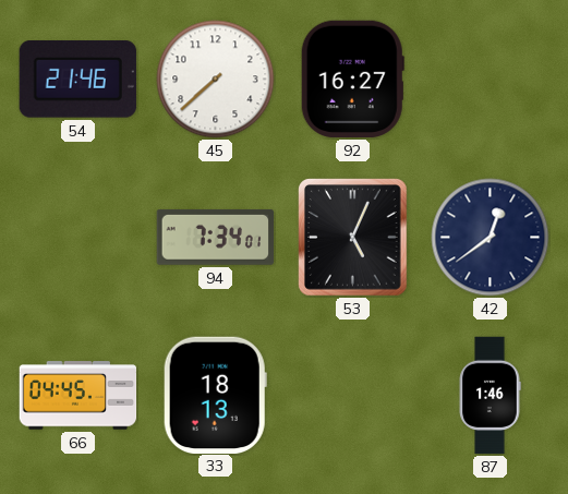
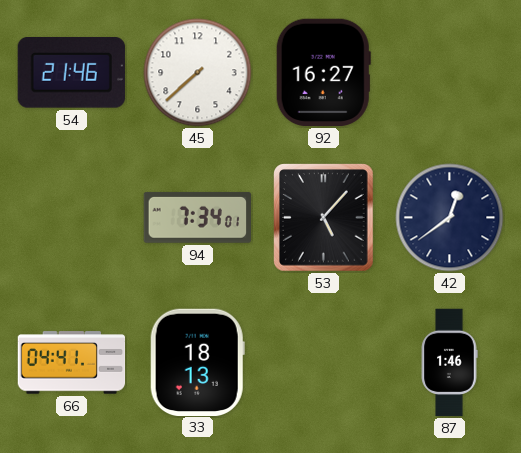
53: 5:04 -> 5:07 (324, 218)
66: 04:45 -> 04:41 (72, 363)
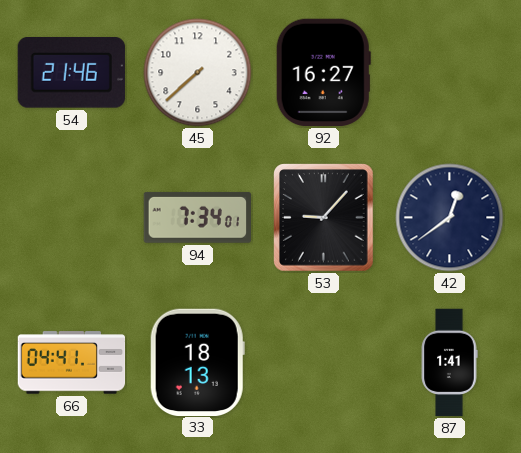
53: 5:07 -> 9:07 (324, 218)
87: 1:46 -> 1:41 (449, 363)
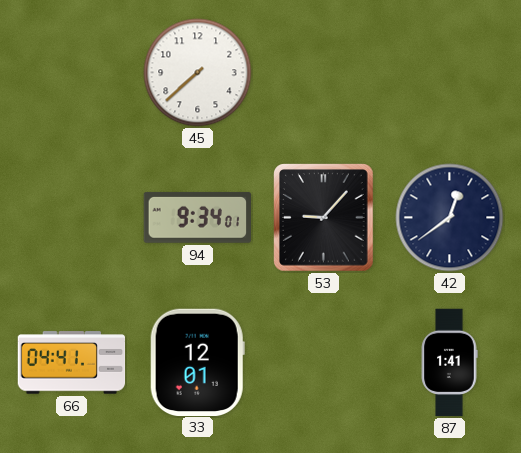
54: 21:46 -> none (71, 73)
92: 16:27 -> none (323, 73)
94: 7:34 -> 9:34 (197, 217)
33: 18:13 -> 12:01 (197, 362)
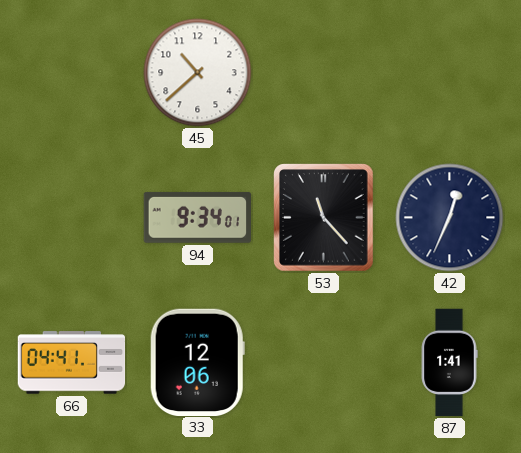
45: 7:38 -> 10:38 (198, 73)
53: 9:07 -> 11:23 (324, 218)
42: 12:39 -> 12:34 (450, 218)
33: 12:01 -> 12:06 (197, 362)
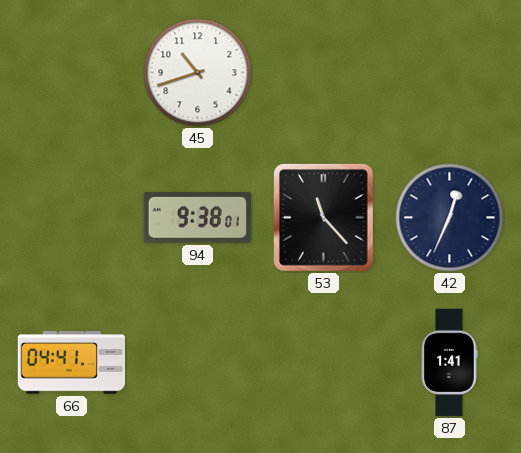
45: 10:38 -> 10:42 (198, 73)
94: 9:34 -> 9:38 (197, 217)
33: 12:06 -> none (197, 362)
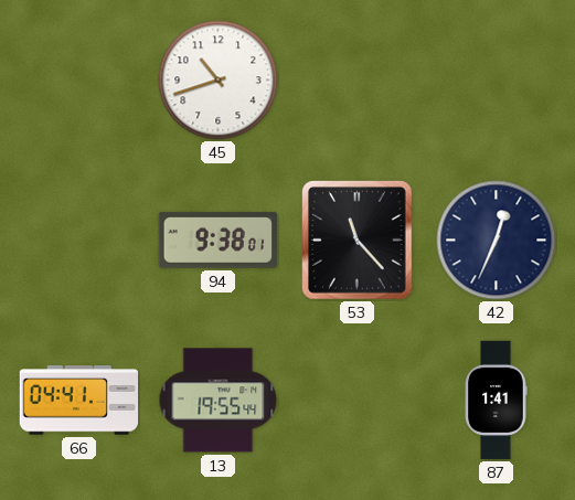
13: none -> 19:55 (219, 401)
